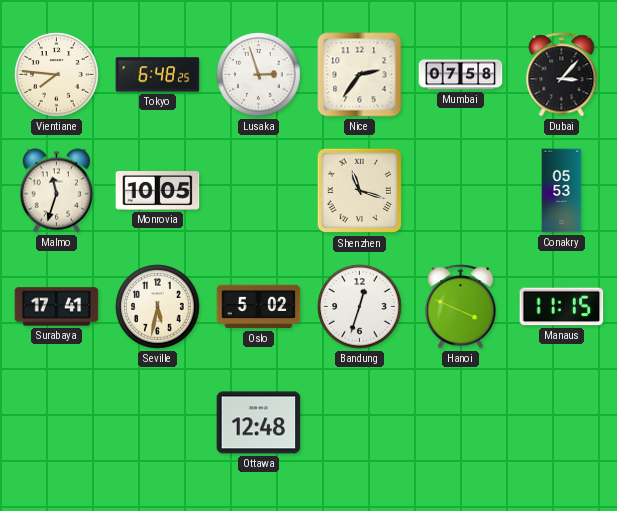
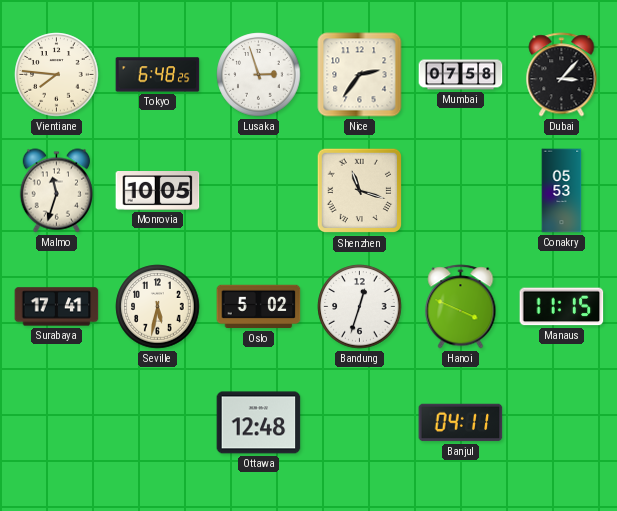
Banjul: none -> 04:11 (461, 423)
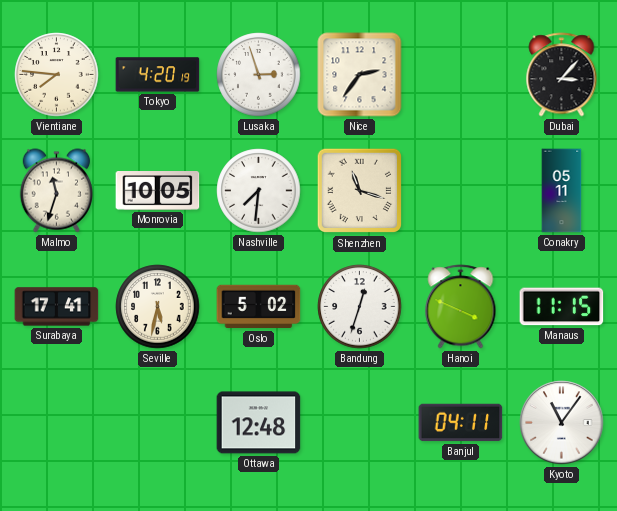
Tokyo: 6:48 -> 4:20 (158, 75)
Mumbai: 07:58 -> none (461, 75)
Nashville: none -> 7:31 (259, 191)
Conakry: 05:53 -> 05:11 (562, 191)
Kyoto: none -> 11:06 (562, 423)
